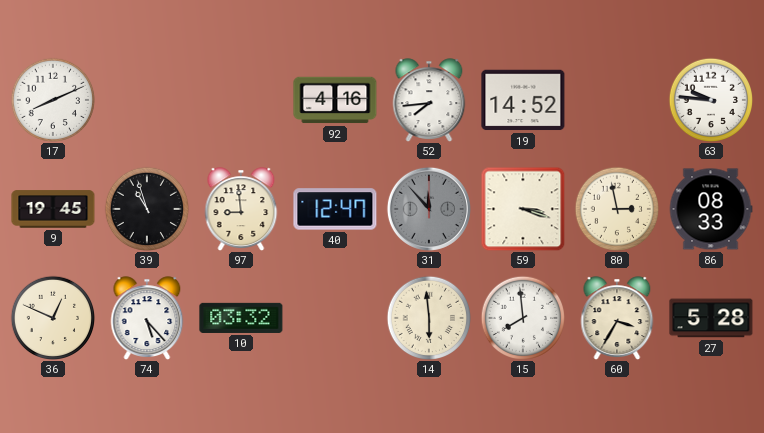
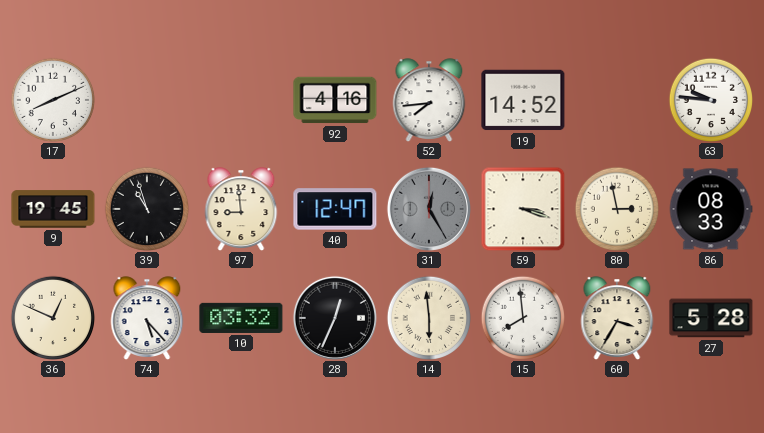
31: 11:53 -> 12:25 (429, 209)
28: none -> 12:34 (335, 318)
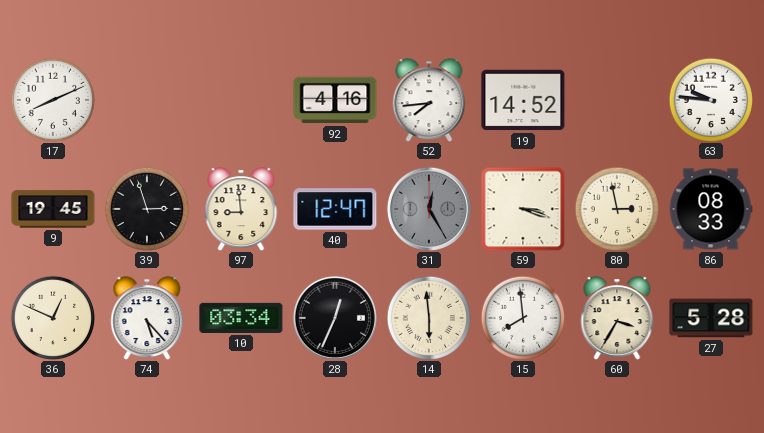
39: 10:57 -> 2:57 (146, 208)
10: 03:32 -> 03:34 (241, 318)
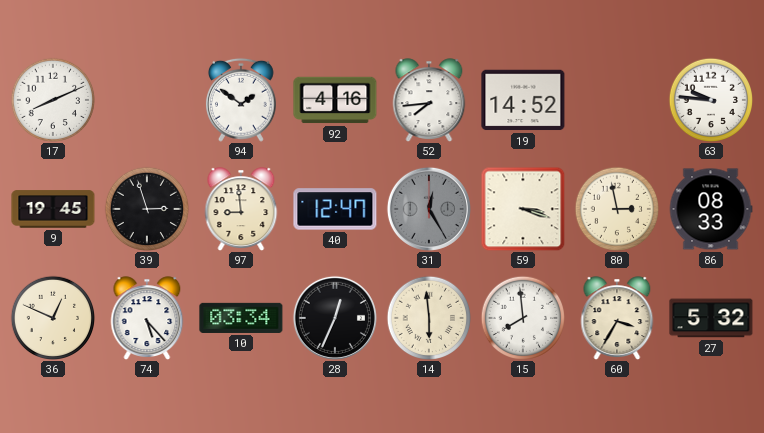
94: none -> 1:51 (241, 100)
27: 5:28 -> 5:32 (711, 318)
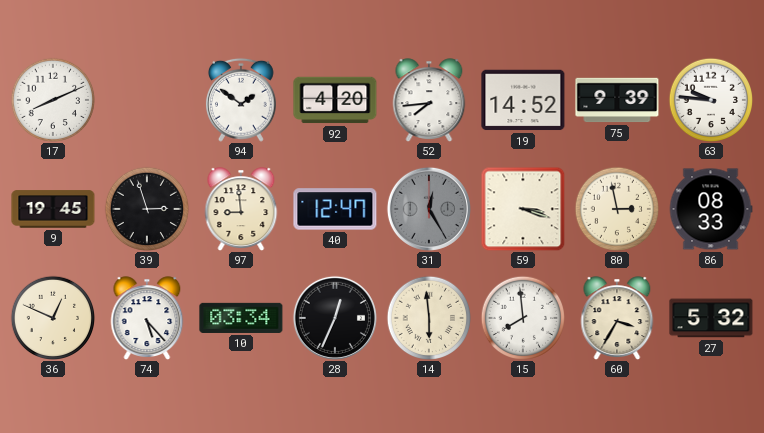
92: 4:16 -> 4:20 (335, 100)
75: none -> 9:39 (617, 100)
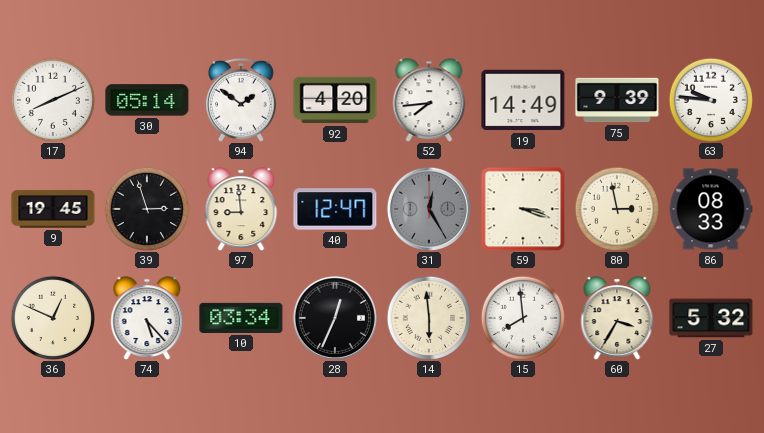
30: none -> 05:14 (147, 100)
19: 14:52 -> 14:49 (523, 100)
